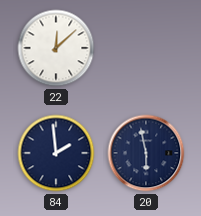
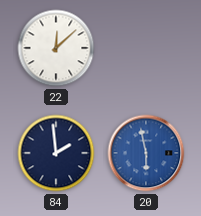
20 dial: navy -> blue (146, 153)
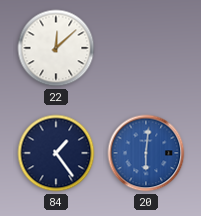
84: 1:59 -> 1:24 (56, 153)
20: 5:58 -> 6:01 (146, 153)
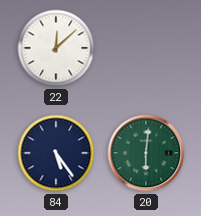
84: 1:24 -> 5:24 (56, 153)
20 dial: blue -> green (146, 153)
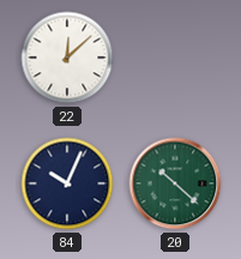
84: 5:24 -> 10:04 (67, 183)
20: 6:01 -> 10:22 (175, 183)
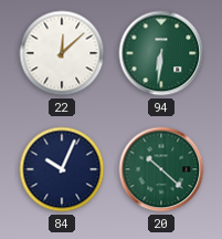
94: none -> 6:31 (161, 53)
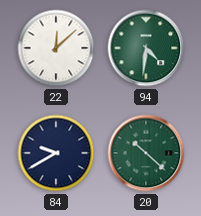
94: 6:31 -> 4:31 (146, 48)
84: 10:04 -> 9:40 (56, 153)
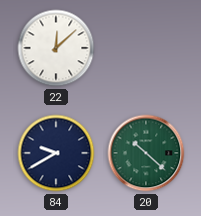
94: 4:31 -> none (146, 48)
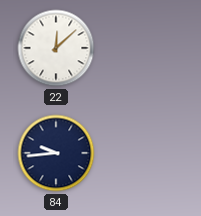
84: 9:40 -> 9:44 (56, 153)
20: 10:22 -> none (146, 153)
